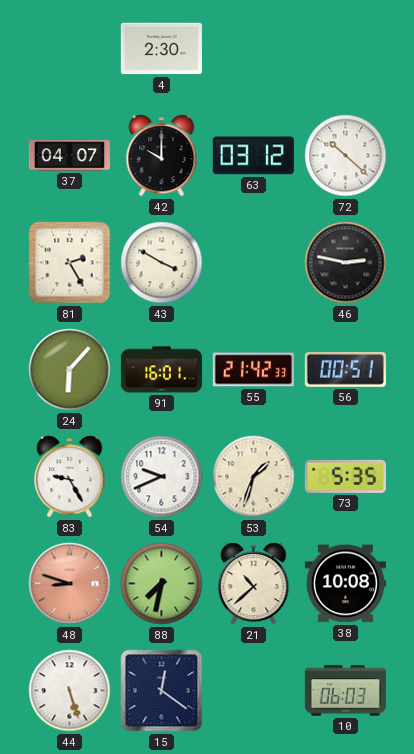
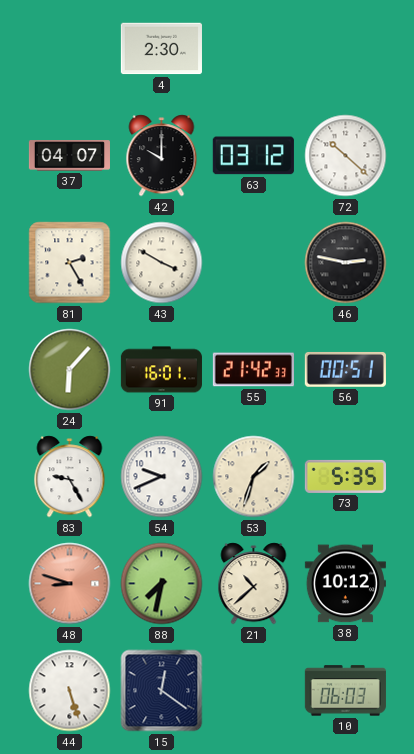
38: 10:08 -> 10:12 (345, 584)
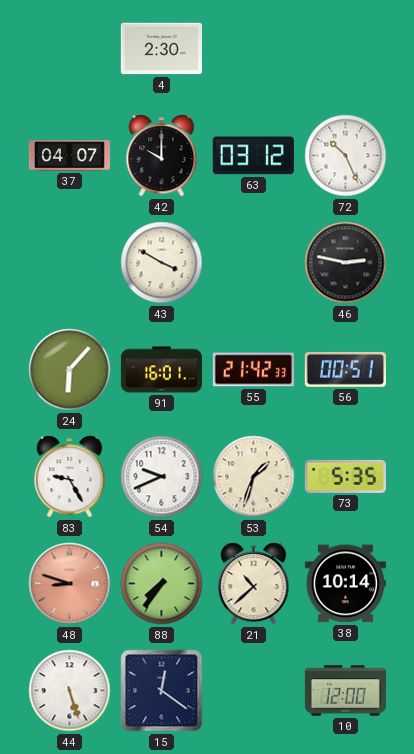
72: 10:22 -> 10:26 (346, 156)
81: 2:25 -> none (70, 263)
88: 7:32 -> 7:36 (162, 584)
38: 10:12 -> 10:14 (345, 584)
10: 06:03 -> 12:00 (345, 691)
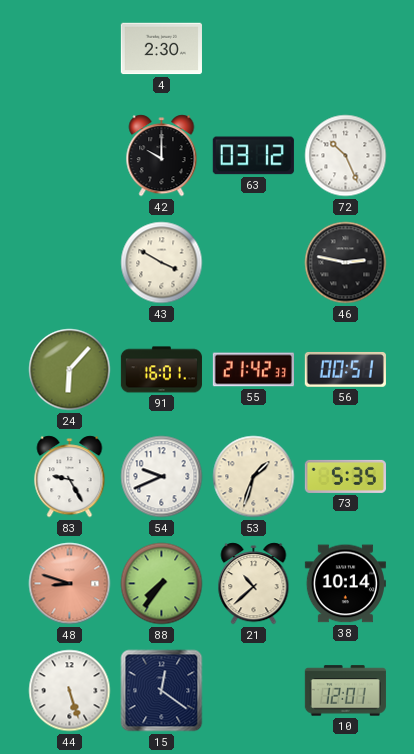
37: 04:07 -> none (69, 156)
10: 12:00 -> 12:01 (345, 691)
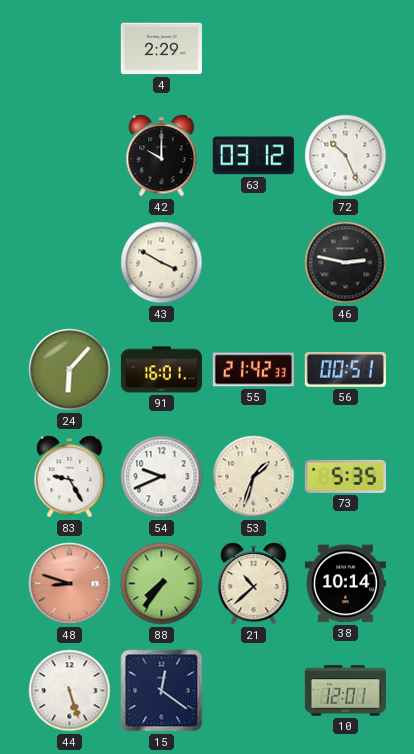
4: 2:30 -> 2:29 (161, 49)
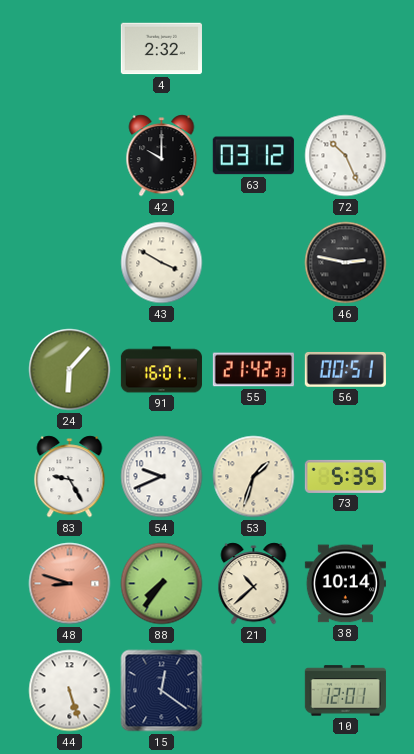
4: 2:29 -> 2:32 (161, 49)
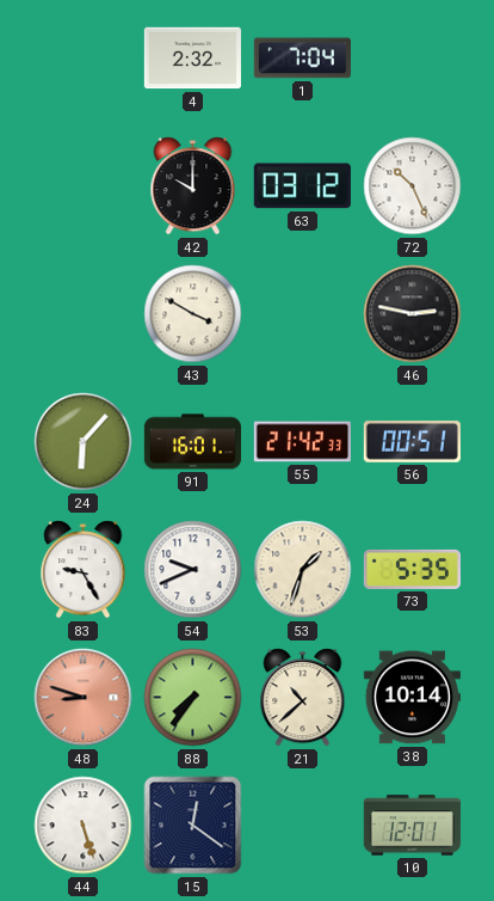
1: none -> 7:04 (302, 59)
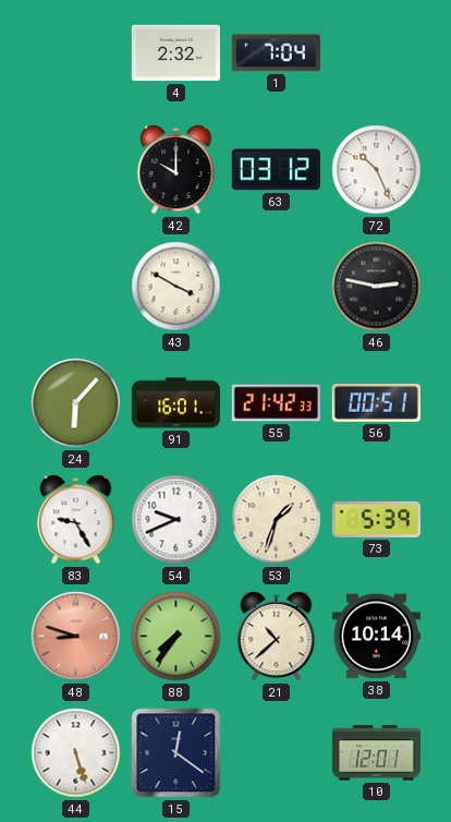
73: 5:35 -> 5:39 (376, 519)
